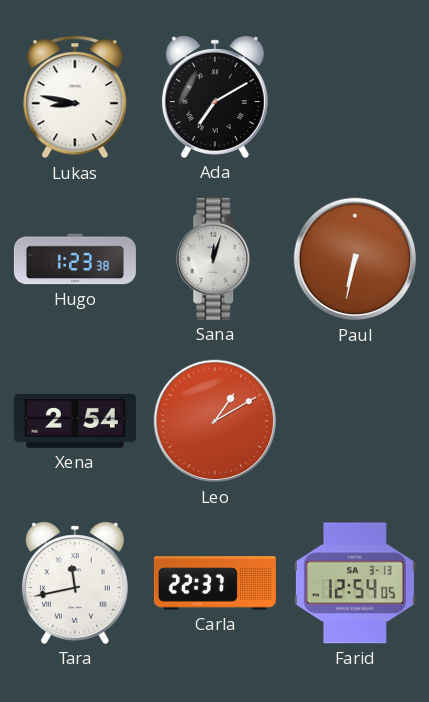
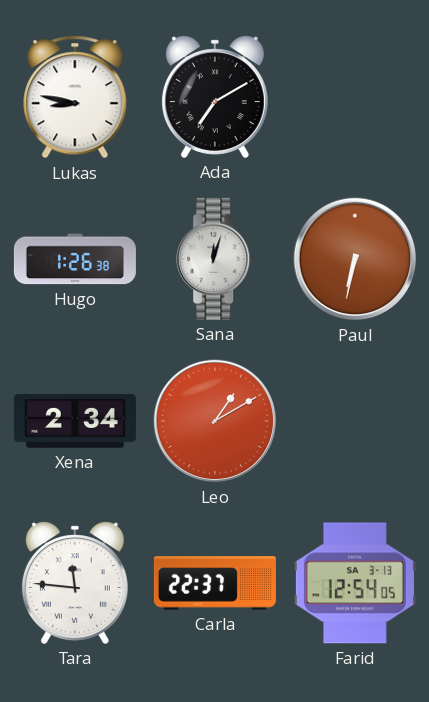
Hugo: 1:23 -> 1:26 (75, 259)
Xena: 2:54 -> 2:34 (75, 421)
Tara: 11:43 -> 11:46 (75, 583)
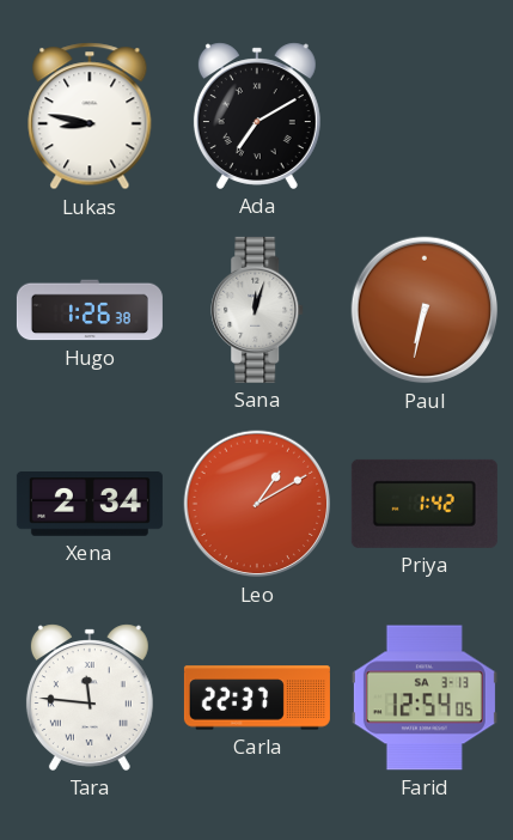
Priya: none -> 1:42 (425, 504)
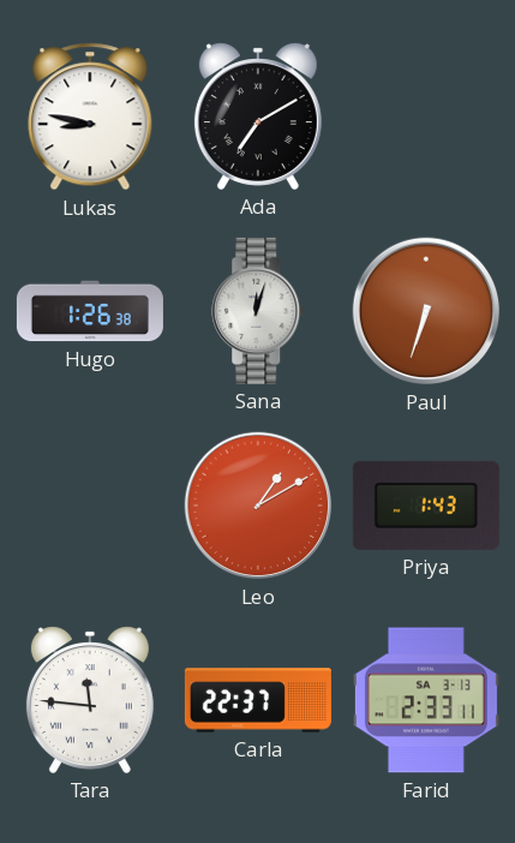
Paul: 6:32 -> 6:33 (426, 311)
Xena: 2:34 -> none (90, 504)
Priya: 1:42 -> 1:43 (426, 506)
Farid: 12:54 -> 2:33 (426, 700)
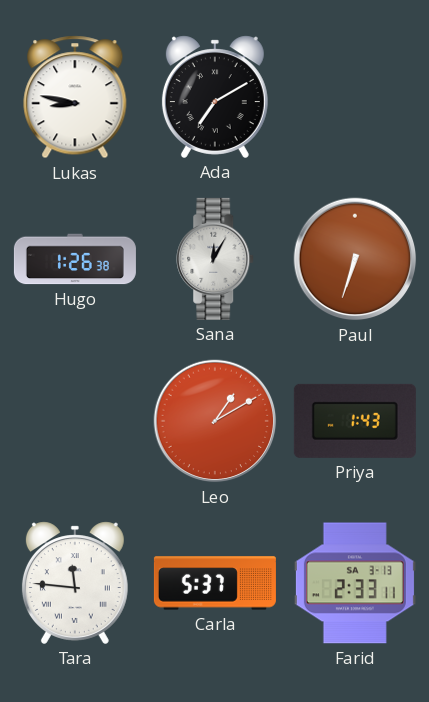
Sana: 12:03 -> 12:05 (216, 259)
Carla: 22:37 -> 5:37 (215, 583)
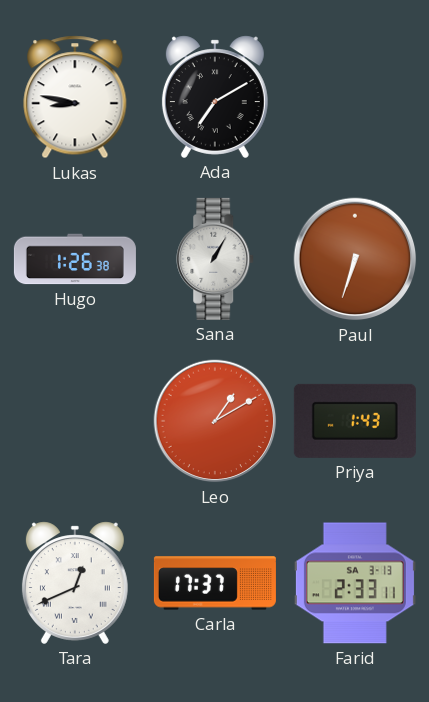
Sana: 12:05 -> 1:05 (216, 259)
Tara: 11:46 -> 12:41 (75, 583)
Carla: 5:37 -> 17:37 (215, 583)
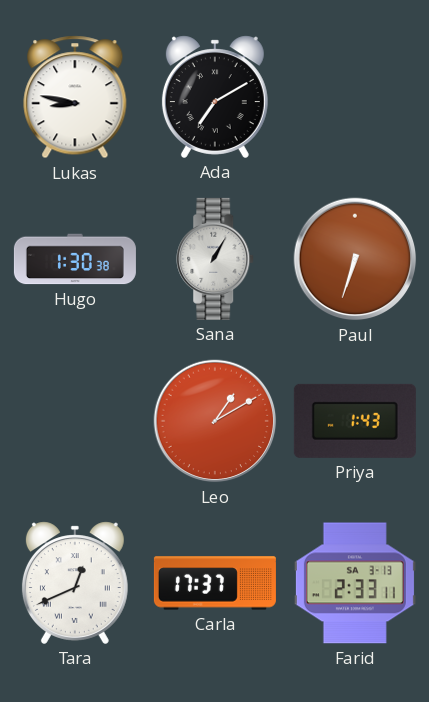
Hugo: 1:26 -> 1:30 (75, 259)
